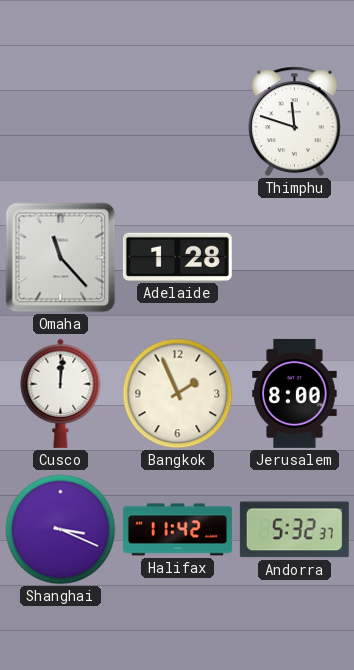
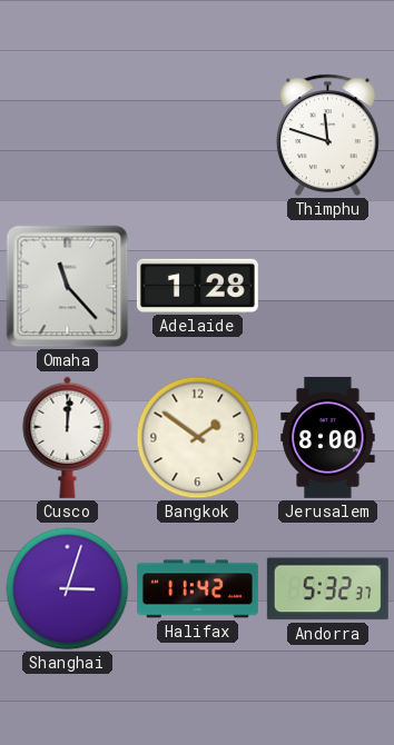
Bangkok: 1:56 -> 1:51 (198, 438)
Shanghai: 3:19 -> 3:03 (68, 589)
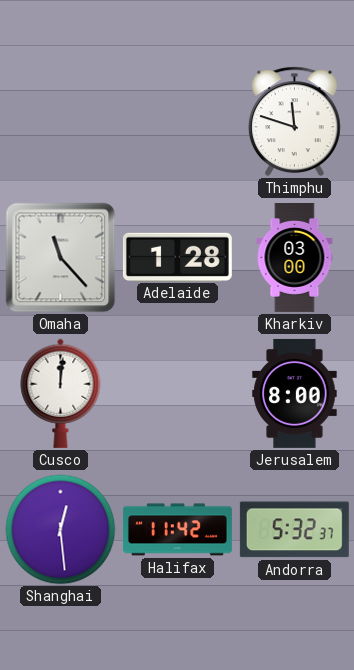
Kharkiv: none -> 03:00 (295, 257)
Bangkok: 1:51 -> none (198, 438)
Shanghai: 3:03 -> 12:29 (61, 530)
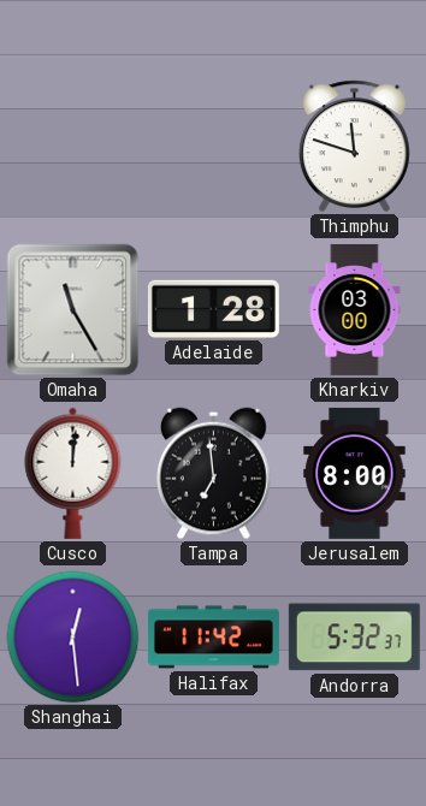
Omaha: 11:23 -> 11:25 (73, 310)
Tampa: none -> 6:59 (214, 474)
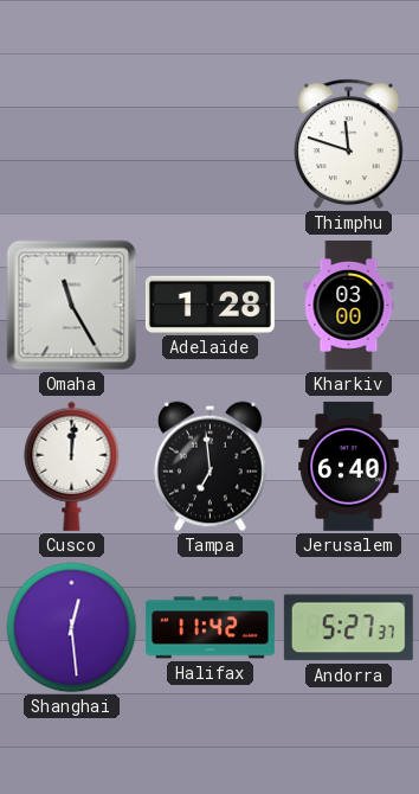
Jerusalem: 8:00 -> 6:40 (349, 466)
Andorra: 5:32 -> 5:27 (348, 628)
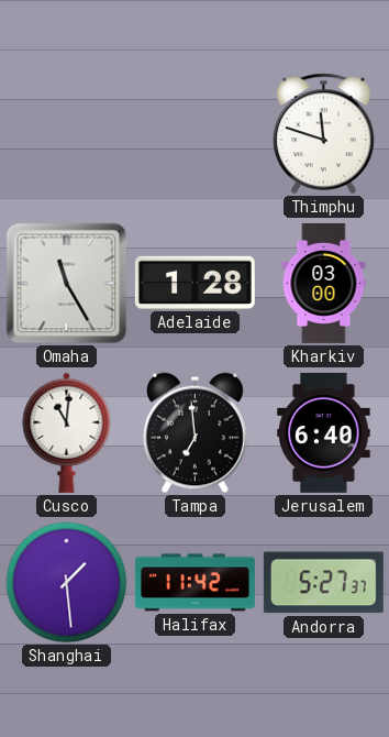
Cusco: 12:01 -> 11:01 (67, 432)
Shanghai: 12:29 -> 1:29 (67, 583)
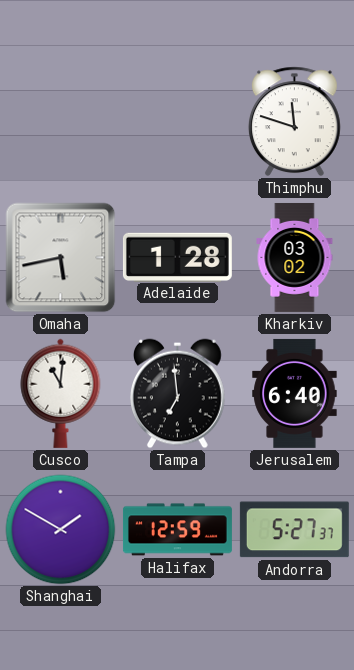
Omaha: 11:25 -> 5:43 (61, 258)
Kharkiv: 03:00 -> 03:02 (295, 257)
Shanghai: 1:29 -> 1:50 (61, 530)
Halifax: 11:42 -> 12:59 (177, 530)
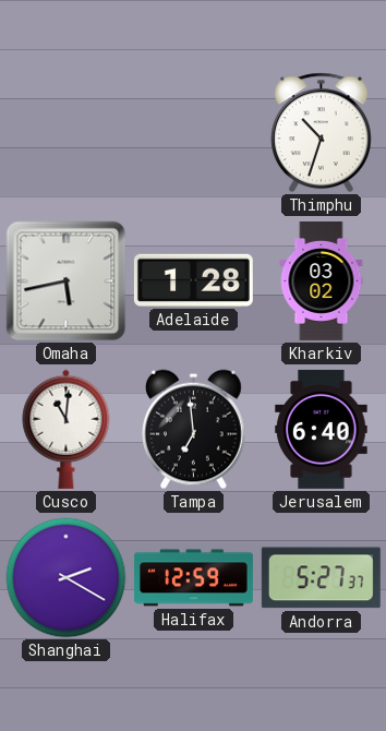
Thimphu: 11:48 -> 10:33 (321, 133)
Shanghai: 1:50 -> 2:20 (67, 578)
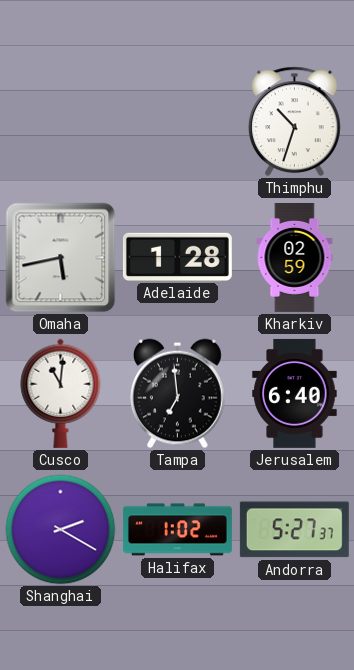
Kharkiv: 03:02 -> 02:59 (295, 257)
Halifax: 12:59 -> 1:02 (177, 530)
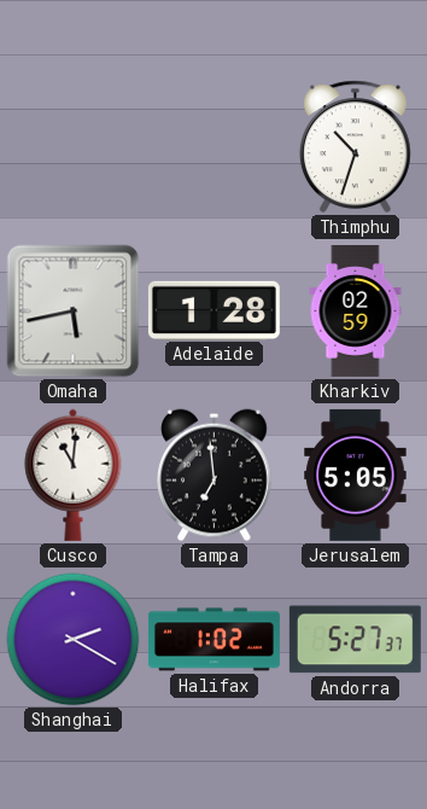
Jerusalem: 6:40 -> 5:05 (356, 475)
